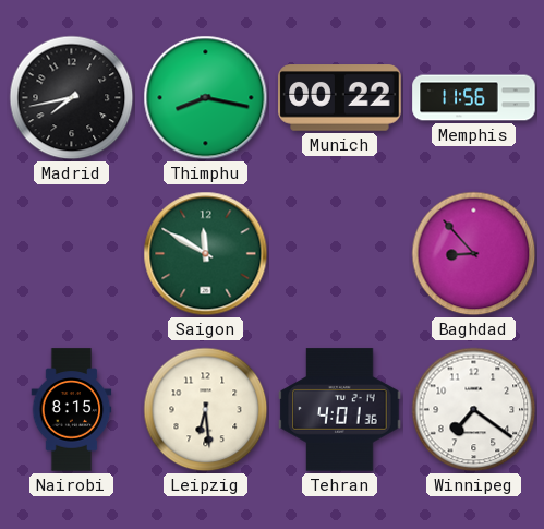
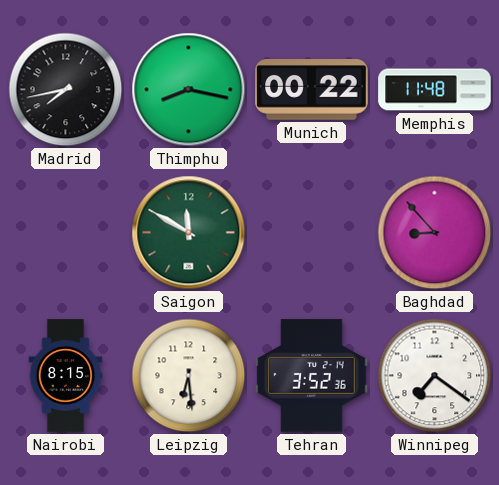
Memphis: 11:56 -> 11:48 (435, 90)
Tehran: 4:01 -> 3:52 (312, 376)
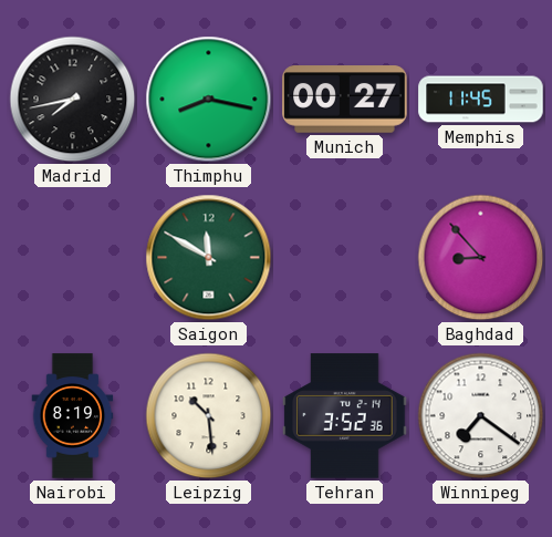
Munich: 00:22 -> 00:27 (345, 100)
Memphis: 11:48 -> 11:45 (481, 100)
Nairobi: 8:15 -> 8:19 (73, 416)
Leipzig: 6:29 -> 10:29 (209, 416)
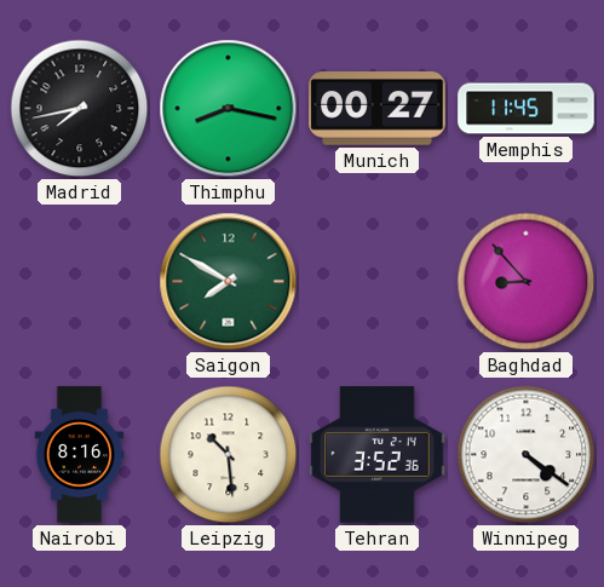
Saigon: 11:50 -> 7:50 (229, 282)
Nairobi: 8:19 -> 8:16 (80, 455)
Winnipeg: 7:21 -> 4:21 (527, 455)
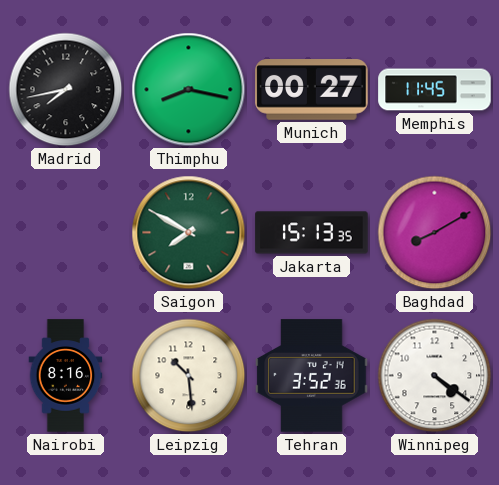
Jakarta: none -> 15:13 (312, 233)
Baghdad: 8:53 -> 8:10 (435, 233)
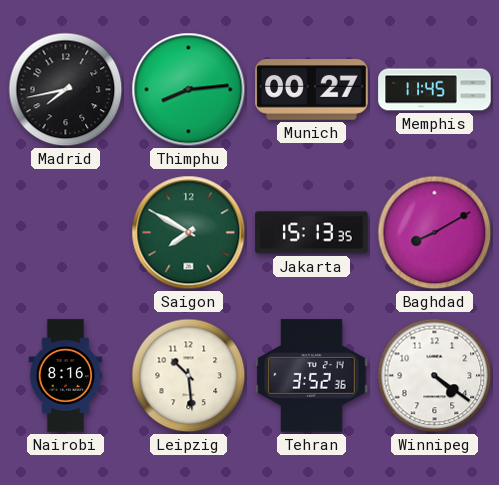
Thimphu: 8:17 -> 8:14 (189, 90)
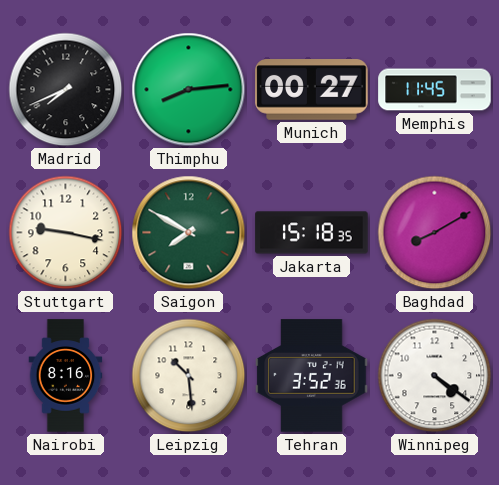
Madrid: 7:43 -> 7:41 (66, 90)
Stuttgart: none -> 9:17 (66, 233)
Jakarta: 15:13 -> 15:18 (312, 233)
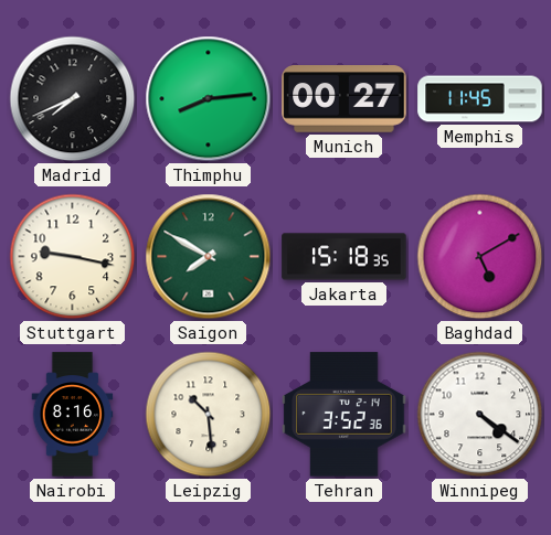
Baghdad: 8:10 -> 5:10 (480, 257)
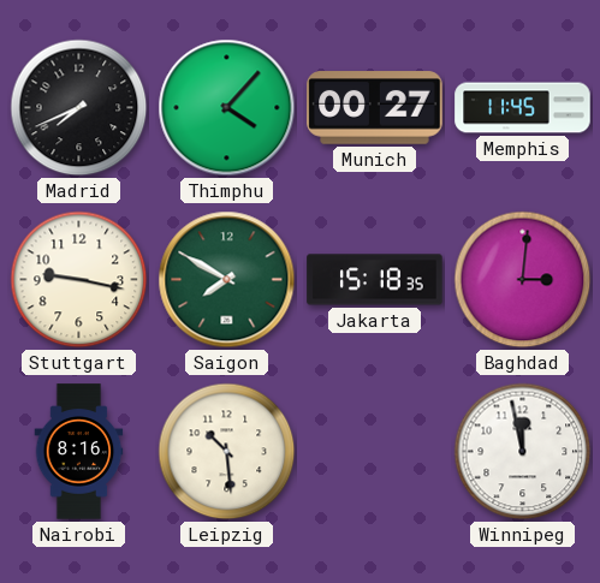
Thimphu: 8:14 -> 4:07 (227, 108)
Baghdad: 5:10 -> 3:01 (523, 280)
Tehran: 3:52 -> none (345, 415)
Winnipeg: 4:21 -> 11:58 (523, 452)
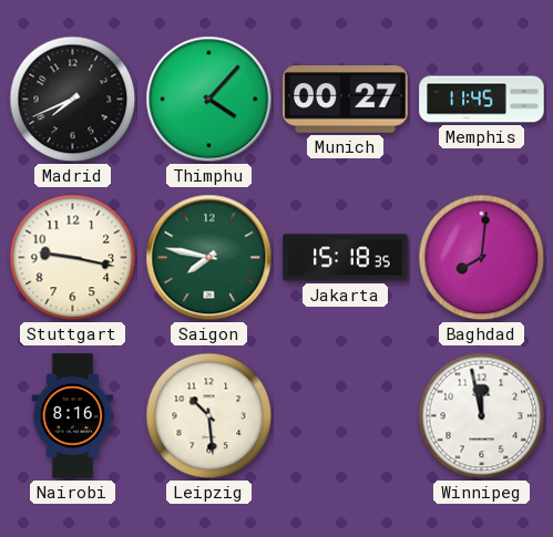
Saigon: 7:50 -> 7:47 (209, 258)
Baghdad: 3:01 -> 8:01 (482, 258)
